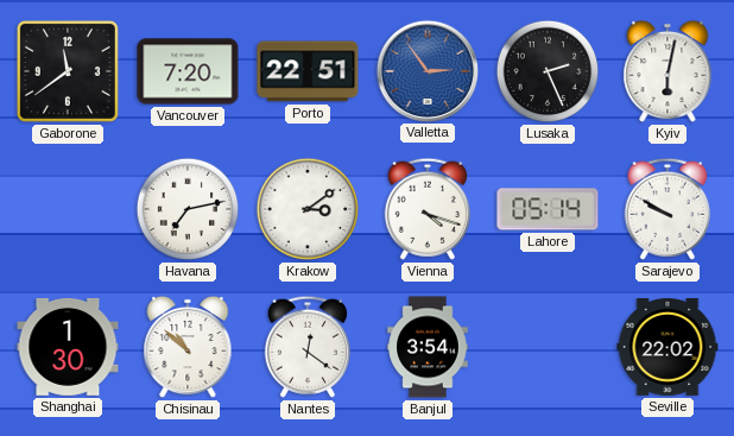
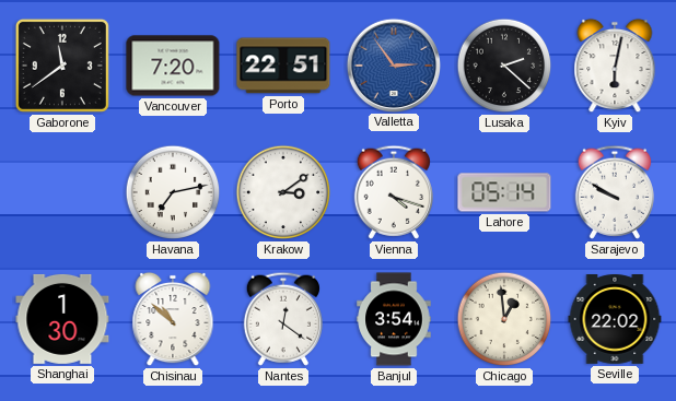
Lusaka: 2:26 -> 2:22 (504, 66)
Chicago: none -> 12:59 (504, 319)
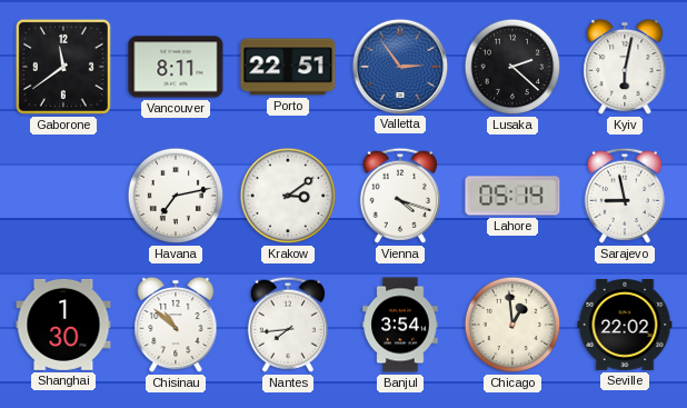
Vancouver: 7:20 -> 8:11 (176, 67)
Sarajevo: 9:50 -> 8:58 (625, 196)
Nantes: 12:21 -> 7:44 (288, 325)
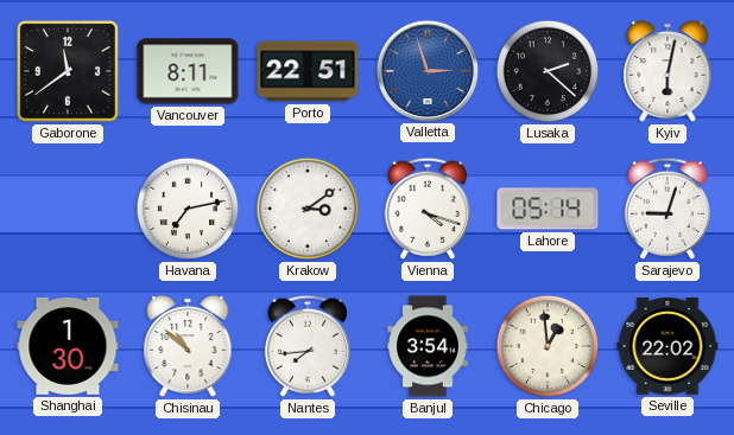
Valletta: 2:54 -> 2:57 (426, 70)
Sarajevo: 8:58 -> 9:03 (667, 209)
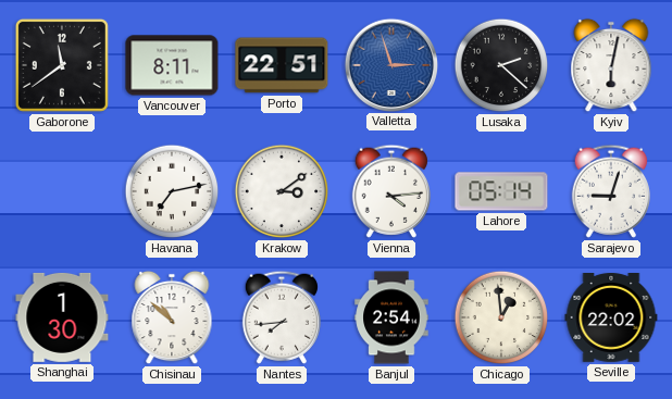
Vienna: 4:18 -> 4:14 (391, 191)
Banjul: 3:54 -> 2:54 (391, 317)
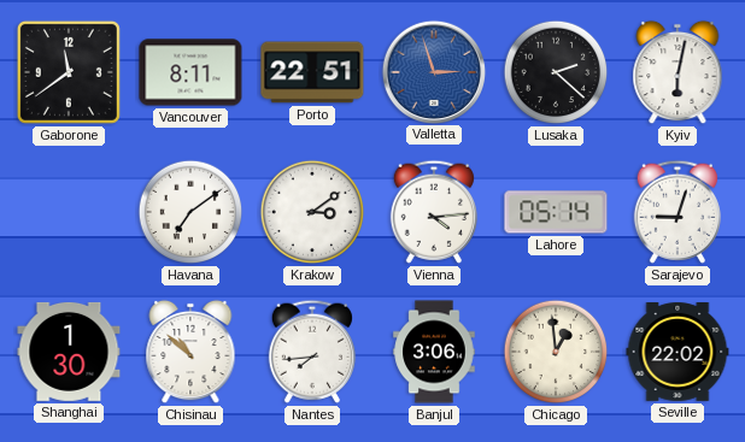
Havana: 7:13 -> 7:09 (190, 212)
Banjul: 2:54 -> 3:06 (434, 352)
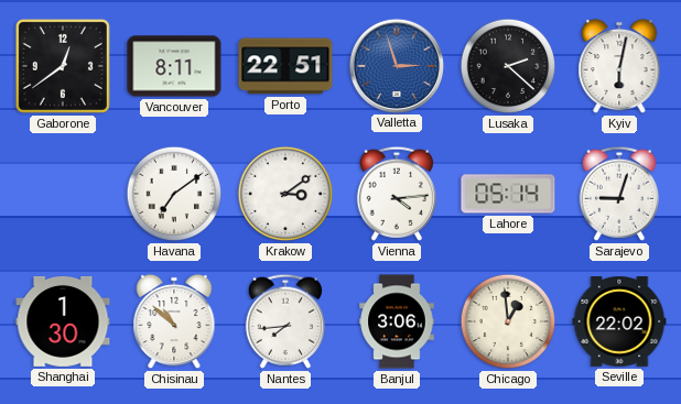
Gaborone: 11:39 -> 12:39 (63, 66)
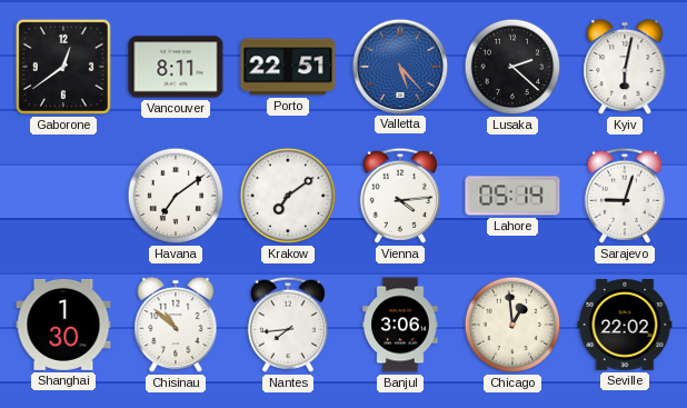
Valletta: 2:57 -> 5:23 (399, 66)
Krakow: 3:09 -> 7:09 (288, 196)
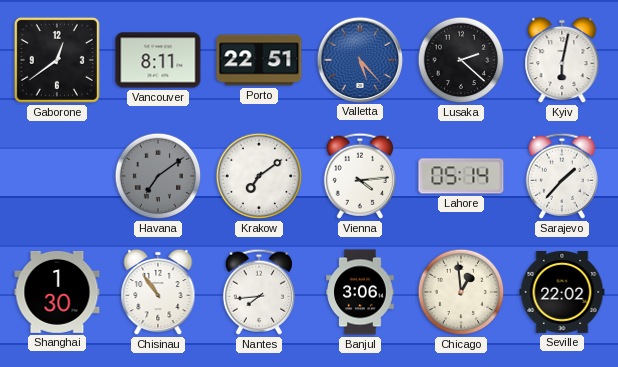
Havana dial: white -> grey (158, 176)
Sarajevo: 9:03 -> 1:37 (562, 176)
Chisinau: 10:52 -> 10:54 (158, 292)
